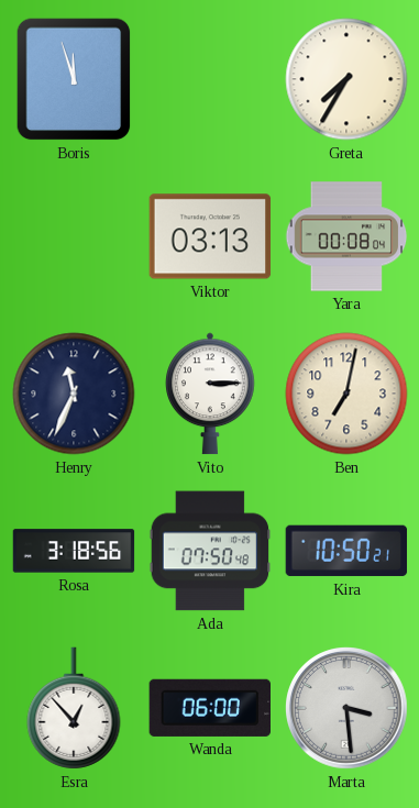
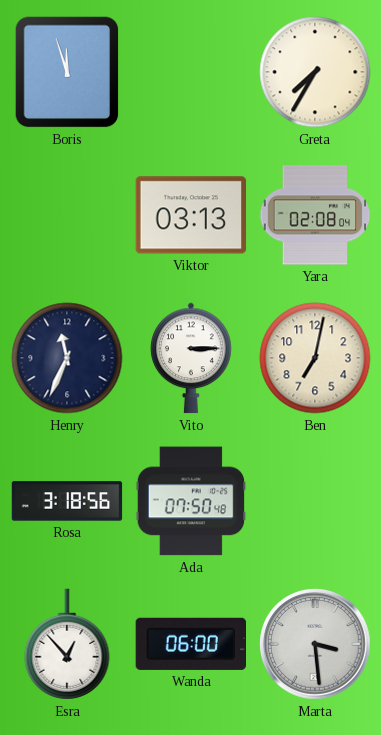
Yara: 00:08 -> 02:08 (315, 215)
Kira: 10:50 -> none (346, 551)
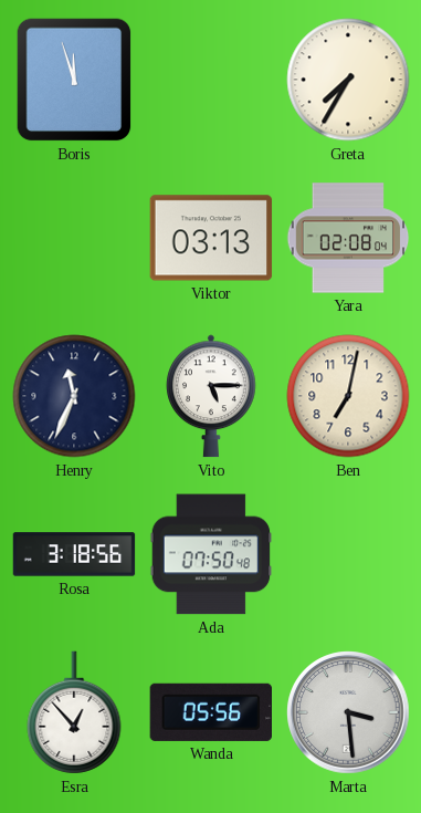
Vito: 3:15 -> 5:15 (211, 396)
Wanda: 06:00 -> 05:56 (210, 712)
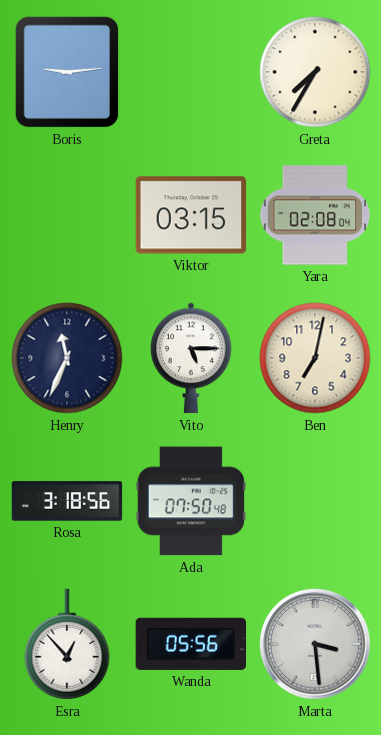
Boris: 11:57 -> 9:14 (67, 72)
Viktor: 03:13 -> 03:15 (191, 215)
